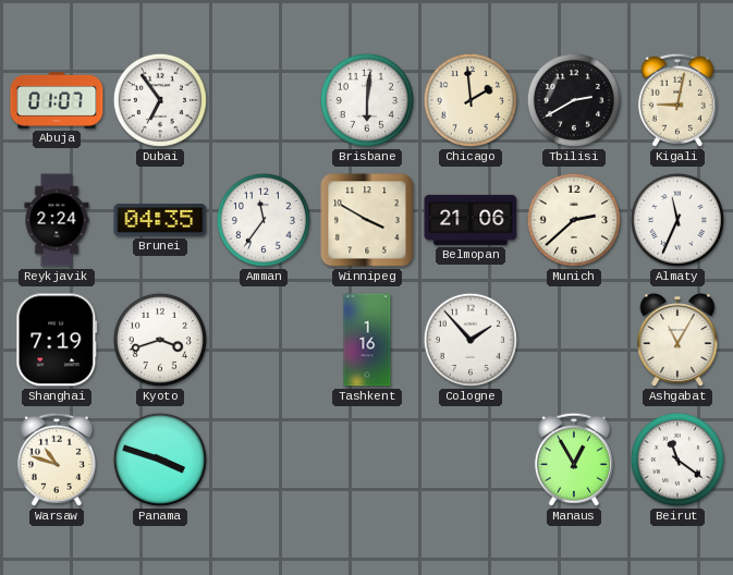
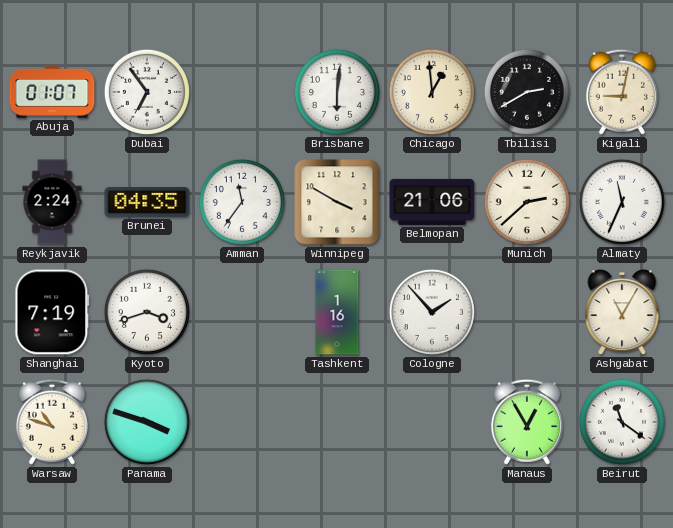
Chicago: 1:59 -> 12:59 (432, 92)
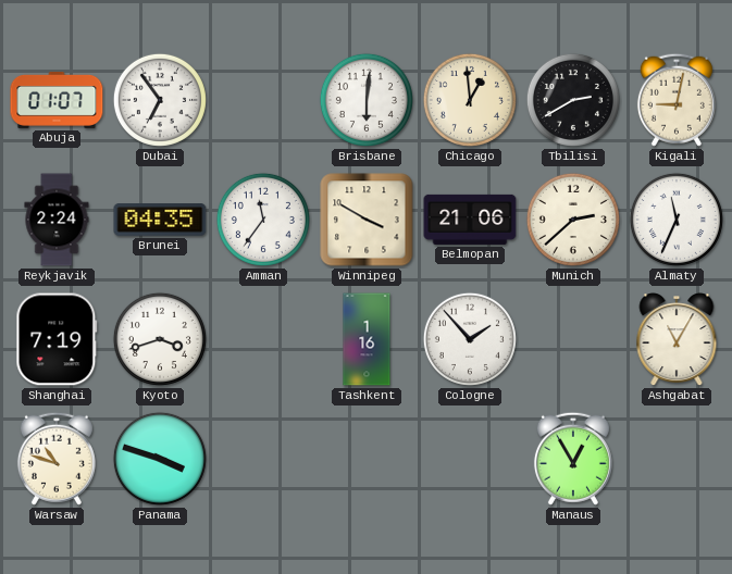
Beirut: 11:21 -> none (622, 422)
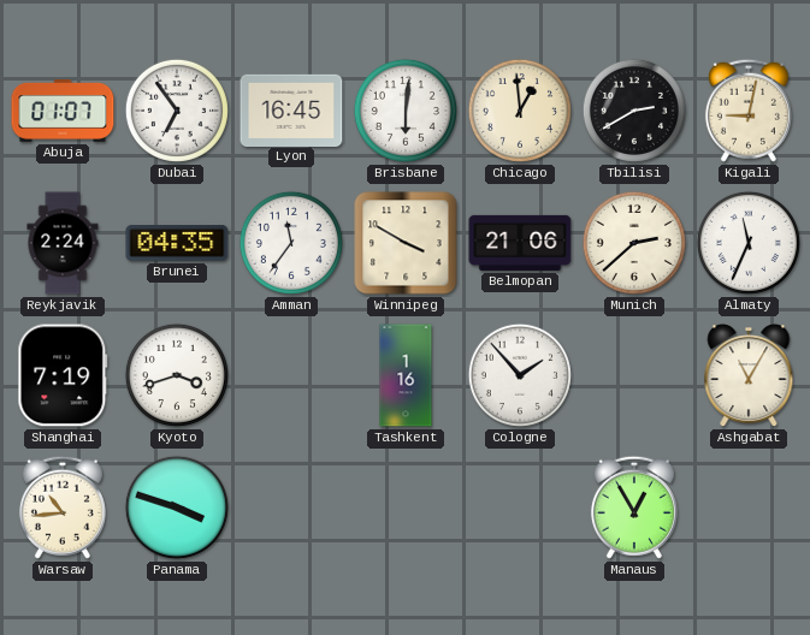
Lyon: none -> 16:45 (291, 109)
Warsaw: 10:48 -> 10:44 (63, 508)
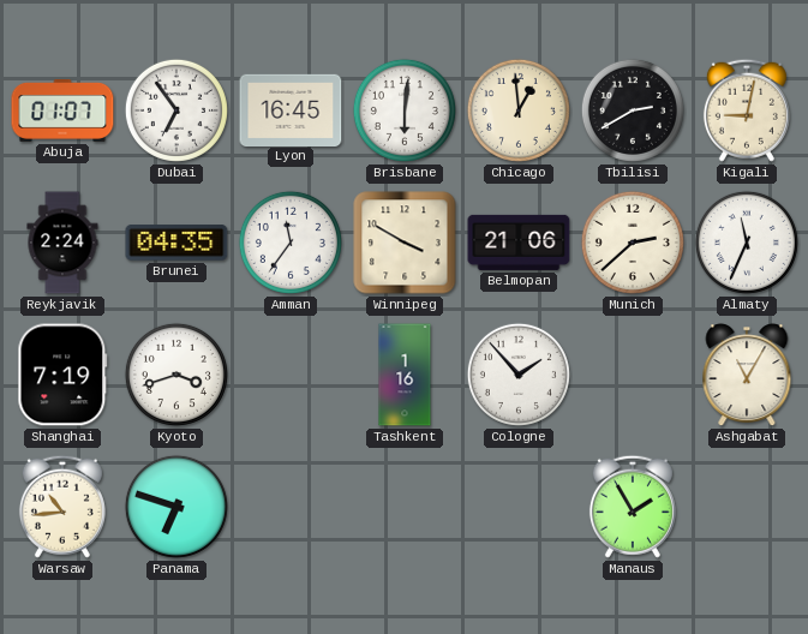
Panama: 3:48 -> 6:48 (176, 507)
Manaus: 12:55 -> 1:55 (633, 507)
